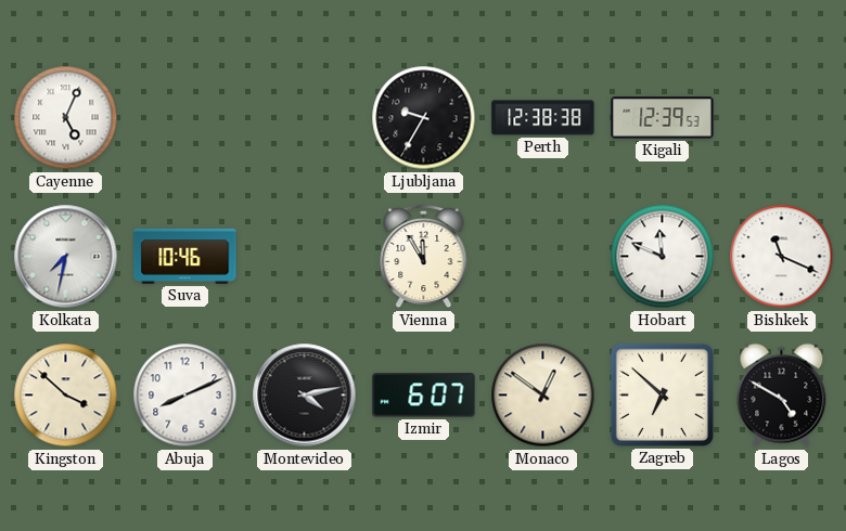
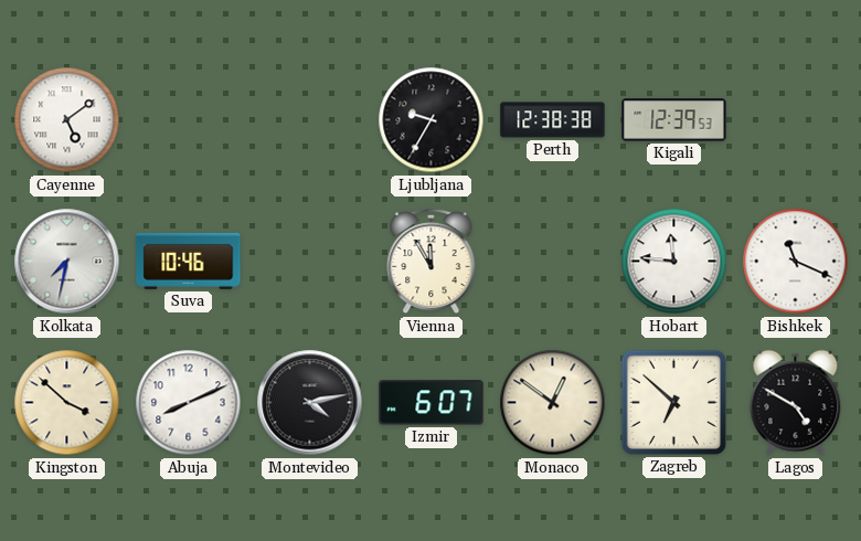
Cayenne: 5:04 -> 5:09 (67, 120)
Hobart: 11:49 -> 11:46 (674, 262)
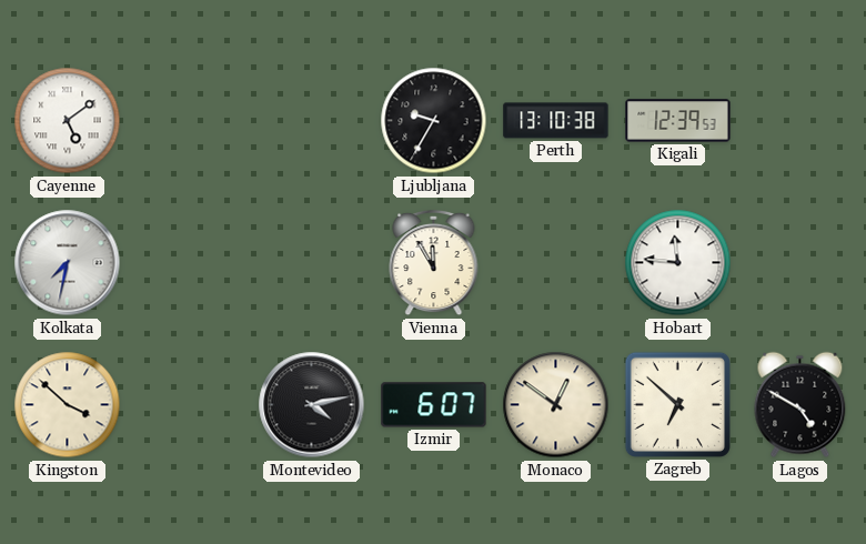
Perth: 12:38 -> 13:10 (556, 121)
Suva: 10:46 -> none (189, 261)
Bishkek: 11:19 -> none (796, 262)
Abuja: 8:11 -> none (189, 403)
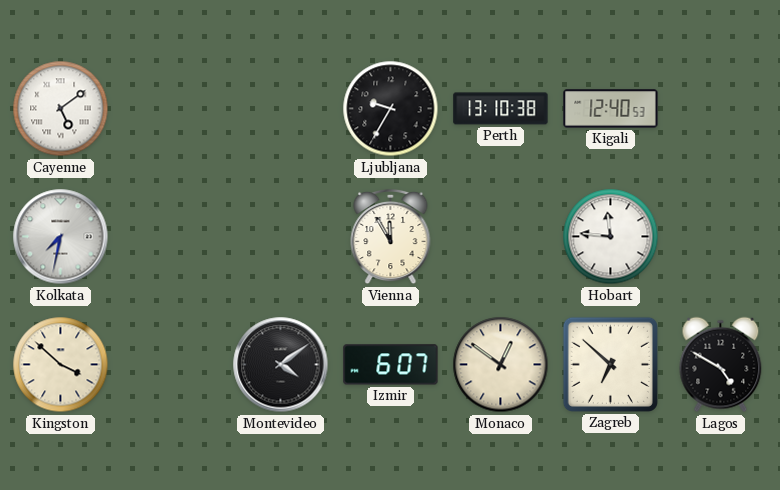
Kigali: 12:39 -> 12:40 (611, 109)
Montevideo: 4:13 -> 4:09 (281, 365)
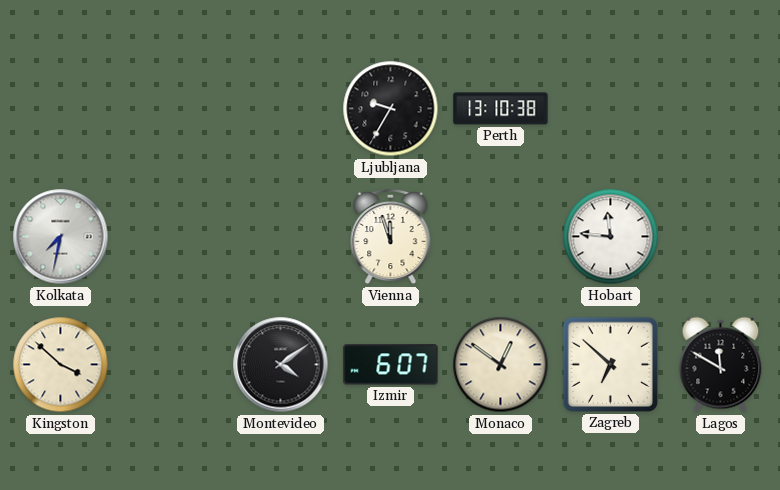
Cayenne: 5:09 -> none (61, 109)
Kigali: 12:40 -> none (611, 109)
Vienna: 11:55 -> 11:57 (391, 237)
Lagos: 4:50 -> 11:50 (721, 365)
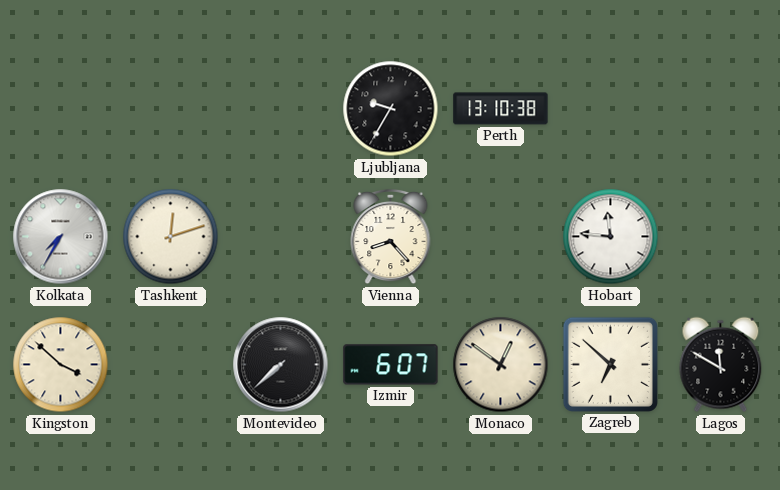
Kolkata: 7:32 -> 7:35 (61, 237)
Tashkent: none -> 12:12 (171, 237)
Vienna: 11:57 -> 8:23 (391, 237)
Montevideo: 4:09 -> 7:38 (281, 365)
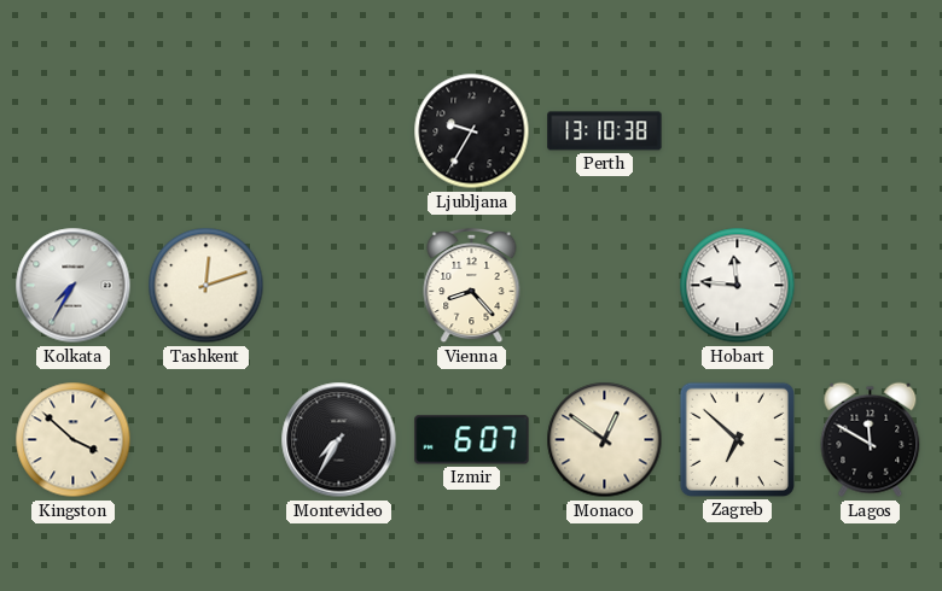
Montevideo: 7:38 -> 7:35 (339, 440)
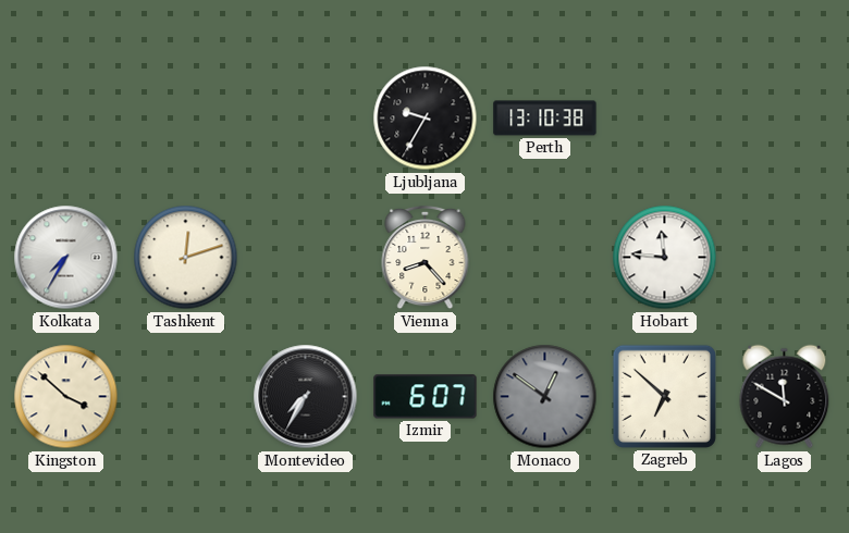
Monaco dial: cream -> grey (545, 397)
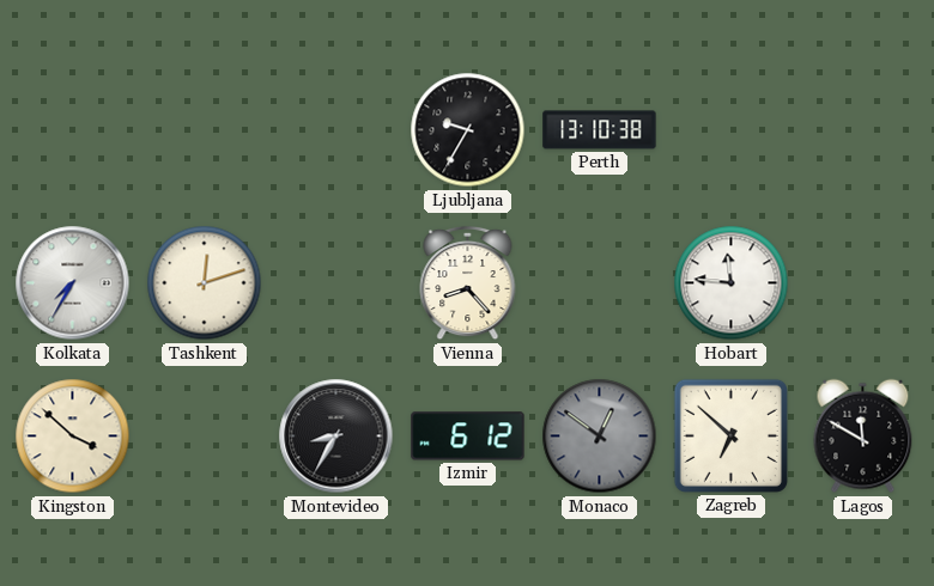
Montevideo: 7:35 -> 8:35 (336, 437)
Izmir: 6:07 -> 6:12 (468, 437)
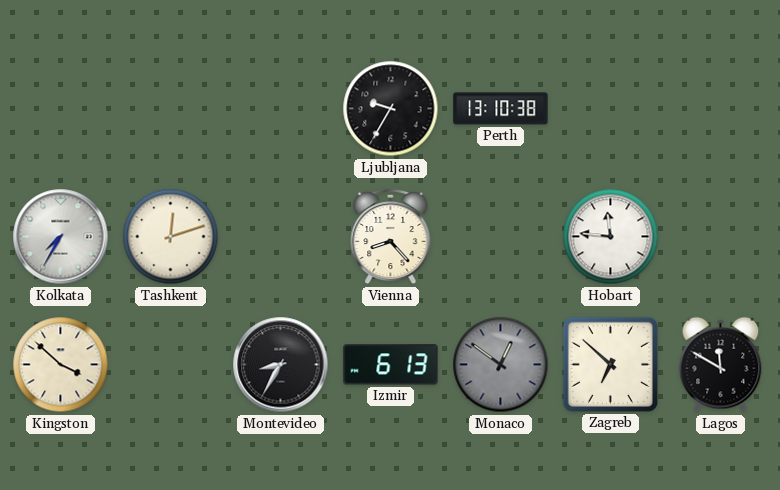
Izmir: 6:12 -> 6:13 (391, 365)
